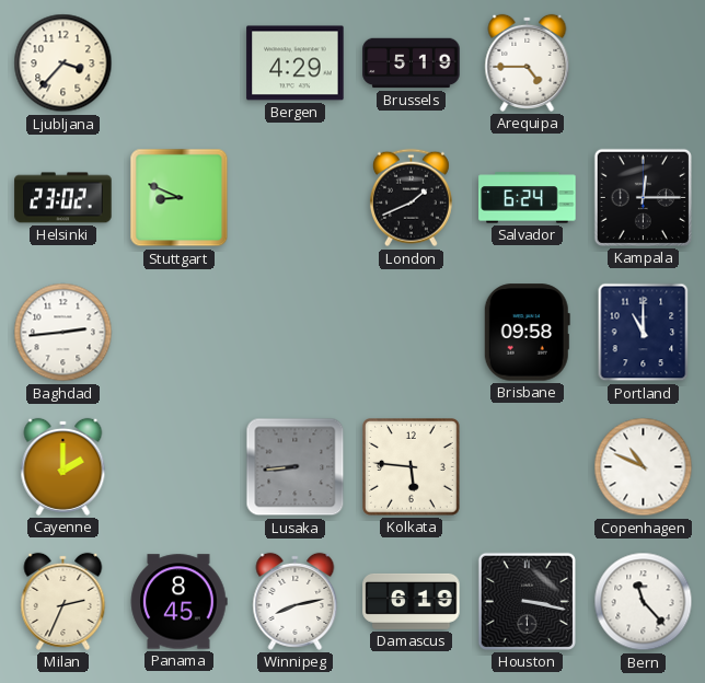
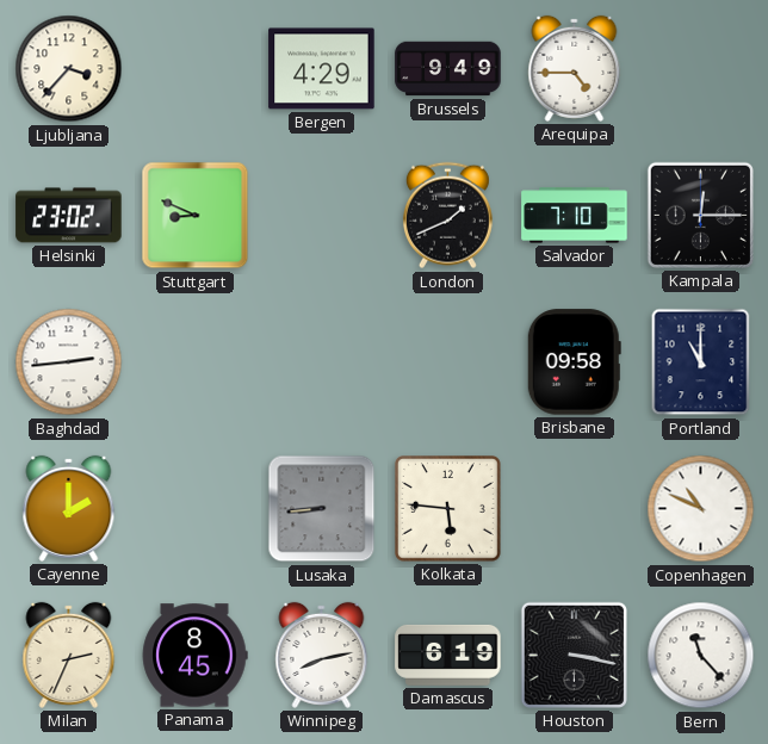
Brussels: 5:19 -> 9:49 (448, 69)
Salvador: 6:24 -> 7:10 (575, 216)
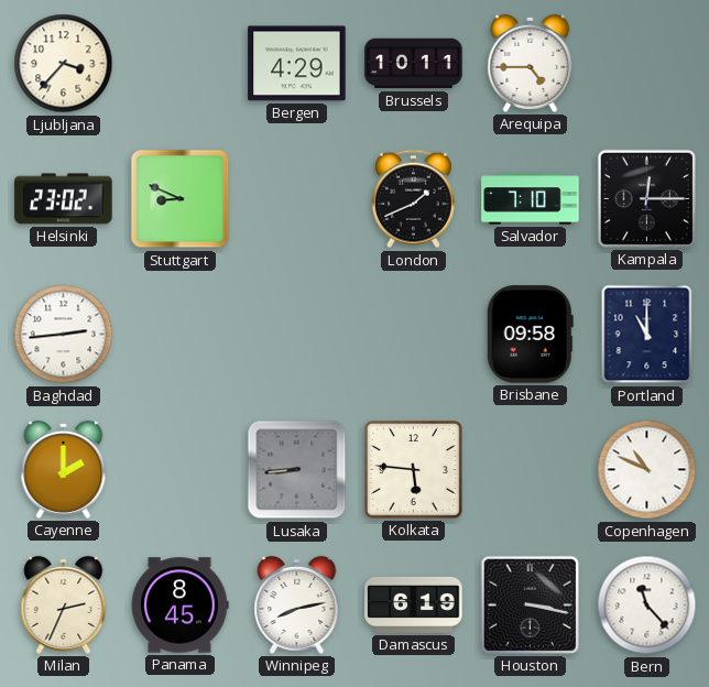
Brussels: 9:49 -> 10:11 (414, 64)
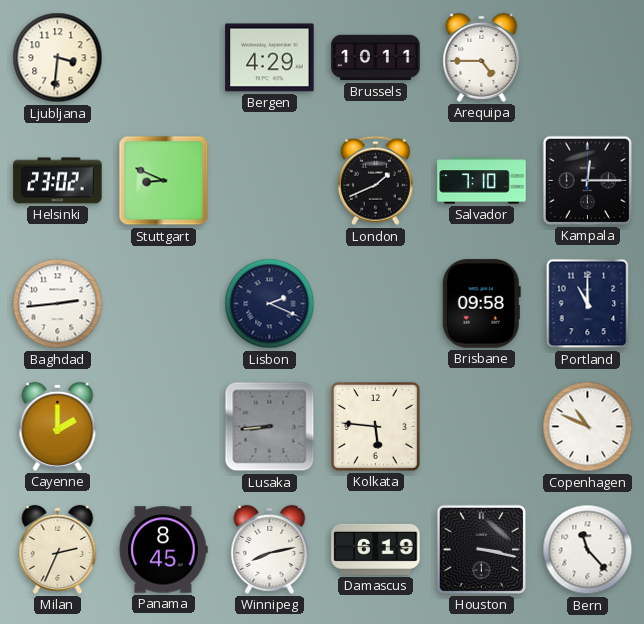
Ljubljana: 3:37 -> 3:31 (58, 58)
Lisbon: none -> 2:19 (270, 304)
